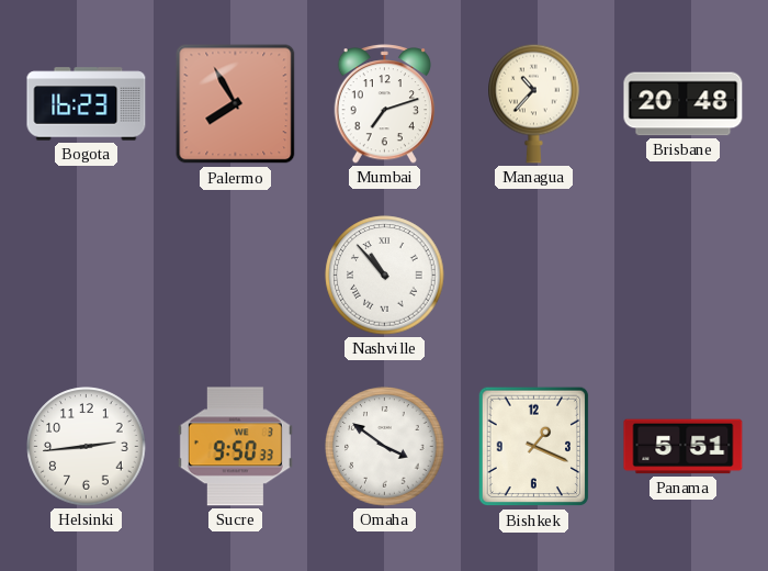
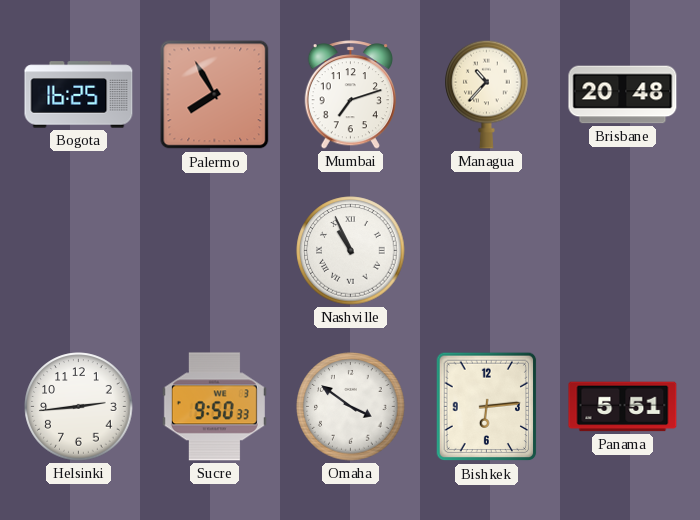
Bogota: 16:23 -> 16:25 (79, 95)
Nashville: 10:53 -> 10:56 (351, 251)
Bishkek: 1:19 -> 6:14 (487, 407)
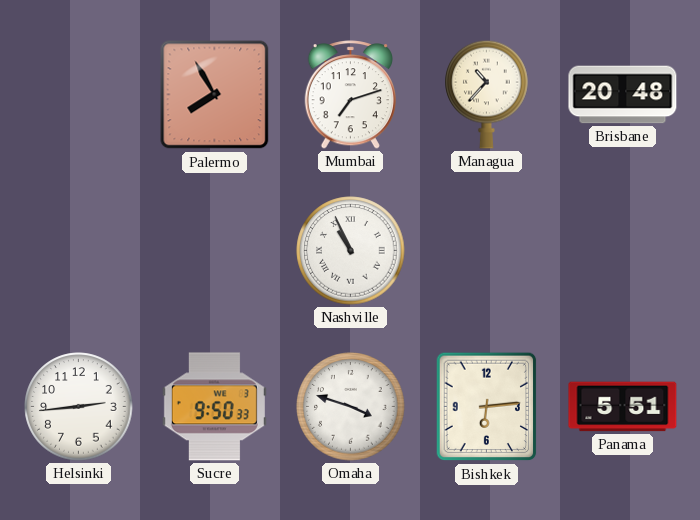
Bogota: 16:25 -> none (79, 95)
Omaha: 3:51 -> 3:48 (351, 407)
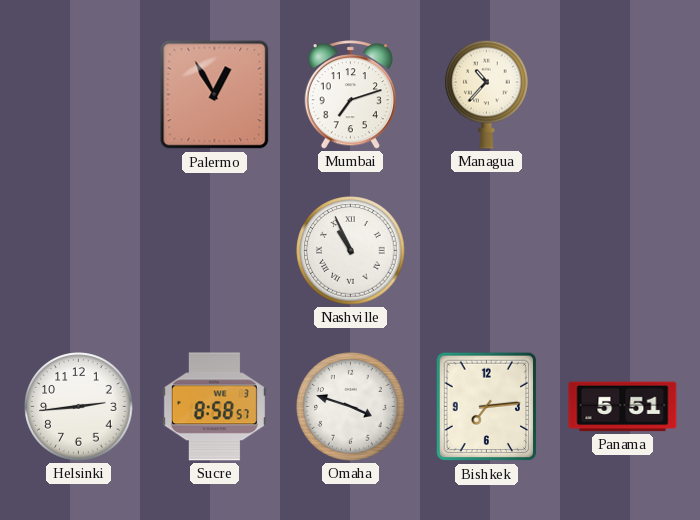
Palermo: 7:55 -> 12:55 (215, 95)
Brisbane: 20:48 -> none (623, 95)
Sucre: 9:50 -> 8:58 (214, 407)
Bishkek: 6:14 -> 7:14 (487, 407)
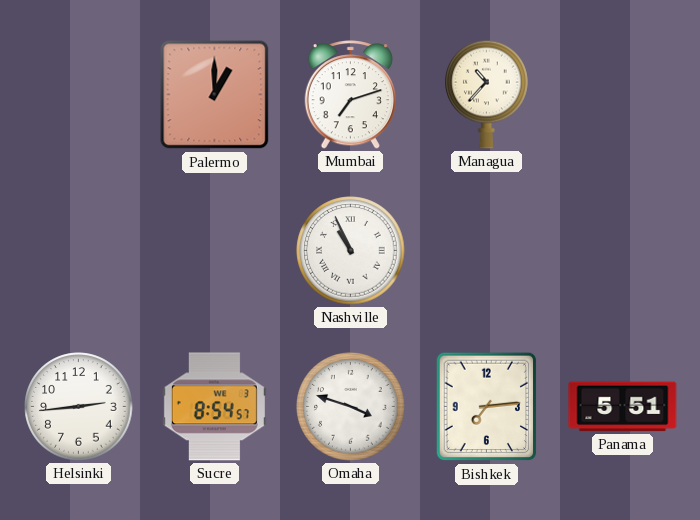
Palermo: 12:55 -> 1:00 (215, 95)
Sucre: 8:58 -> 8:54 (214, 407)
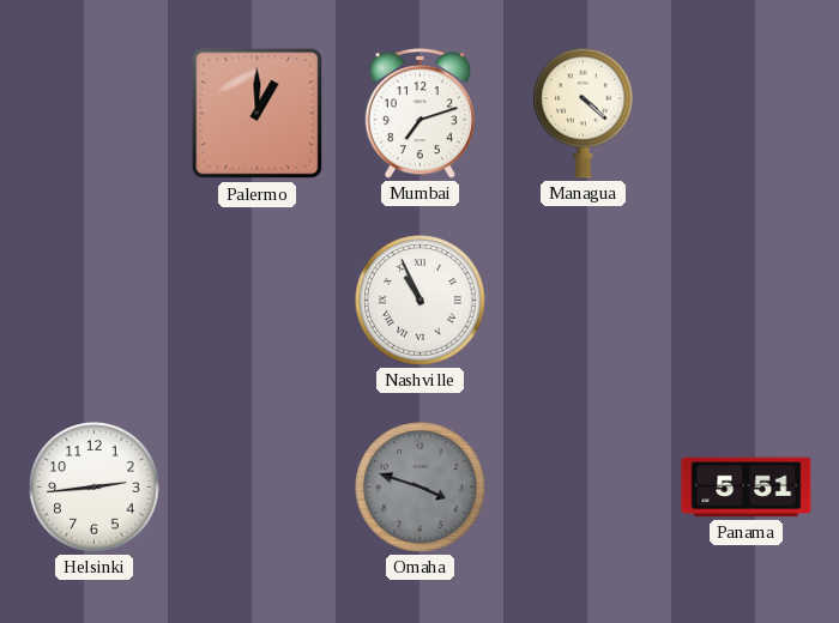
Managua: 10:37 -> 4:22 (584, 113)
Sucre: 8:54 -> none (214, 407)
Omaha dial: white -> grey (421, 488)
Bishkek: 7:14 -> none (487, 407)
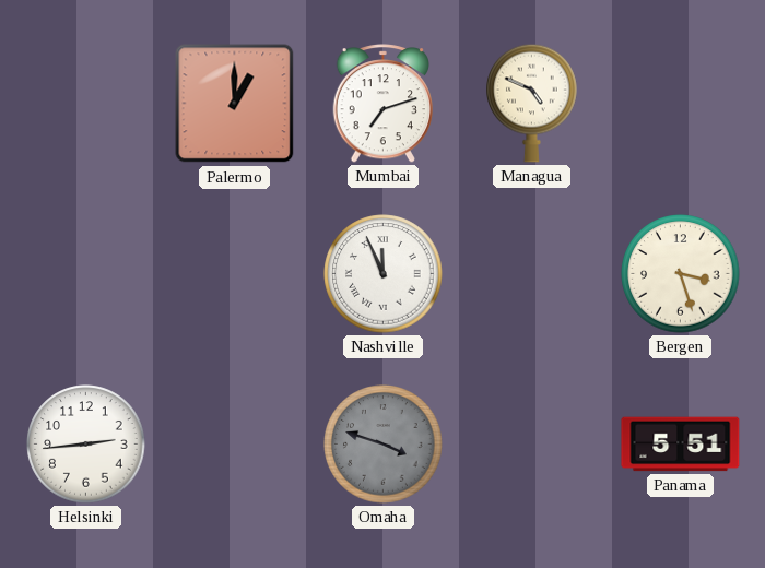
Managua: 4:22 -> 4:49 (532, 103)
Nashville: 10:56 -> 11:56 (384, 274)
Bergen: none -> 3:27 (681, 274)
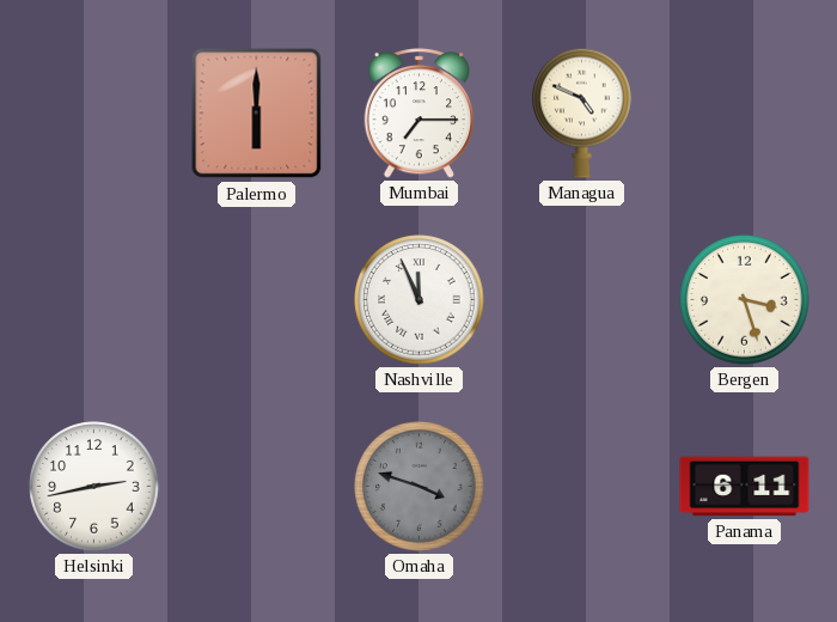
Palermo: 1:00 -> 6:00 (257, 114)
Mumbai: 7:12 -> 7:15 (418, 114)
Helsinki: 2:44 -> 2:43 (94, 487)
Panama: 5:51 -> 6:11 (745, 487)
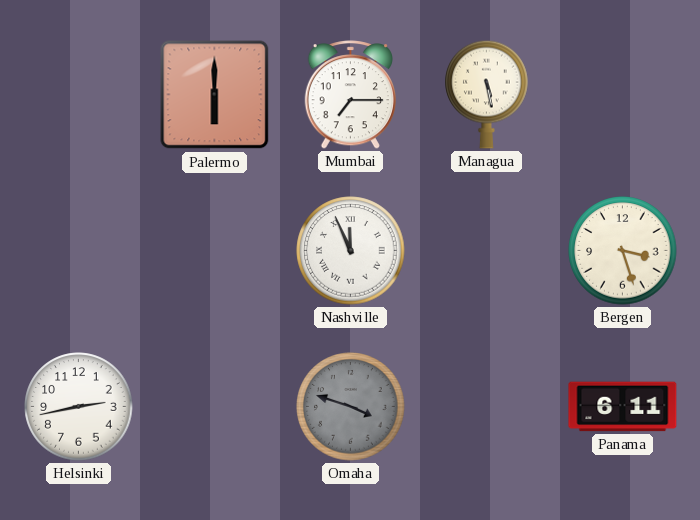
Managua: 4:49 -> 5:28 (487, 94)
